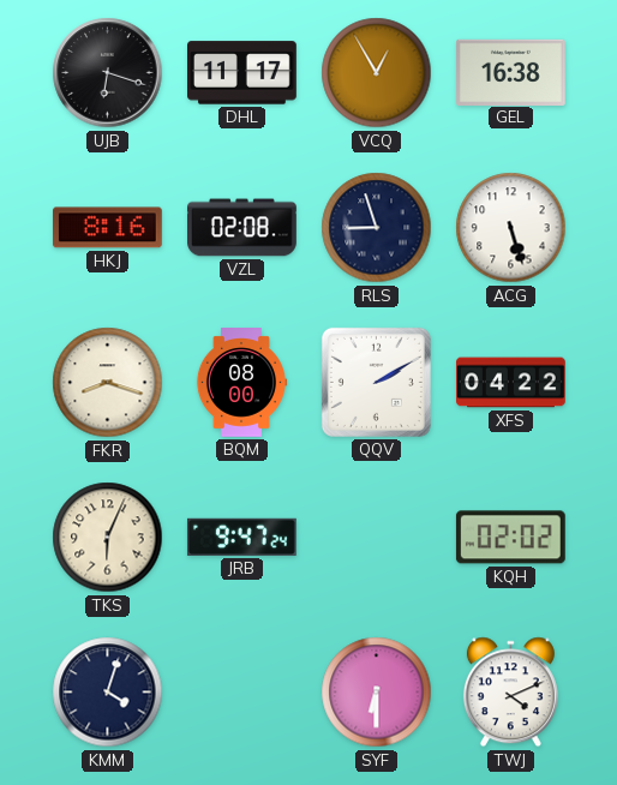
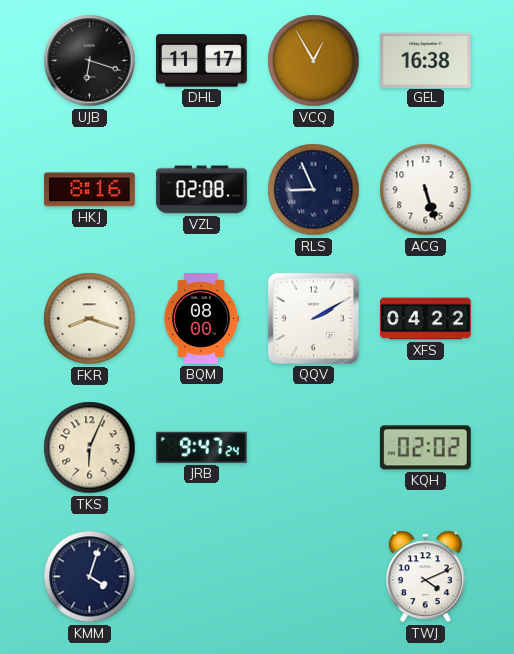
RLS: 8:57 -> 8:56 (314, 190)
SYF: 6:30 -> none (377, 693)
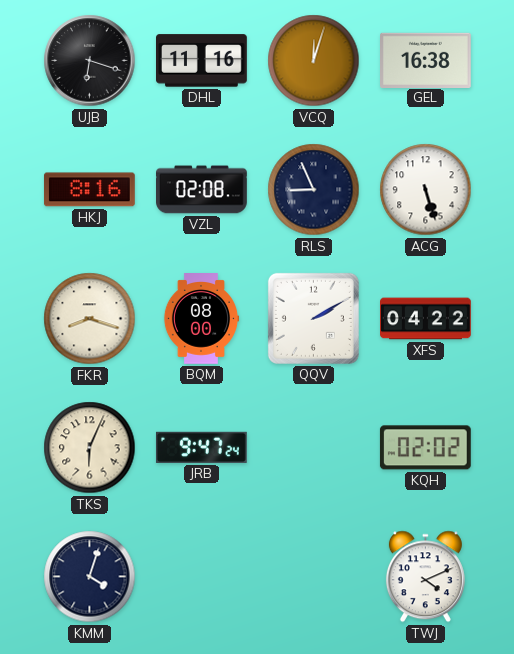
DHL: 11:17 -> 11:16 (202, 61)
VCQ: 12:55 -> 12:03 (314, 61)
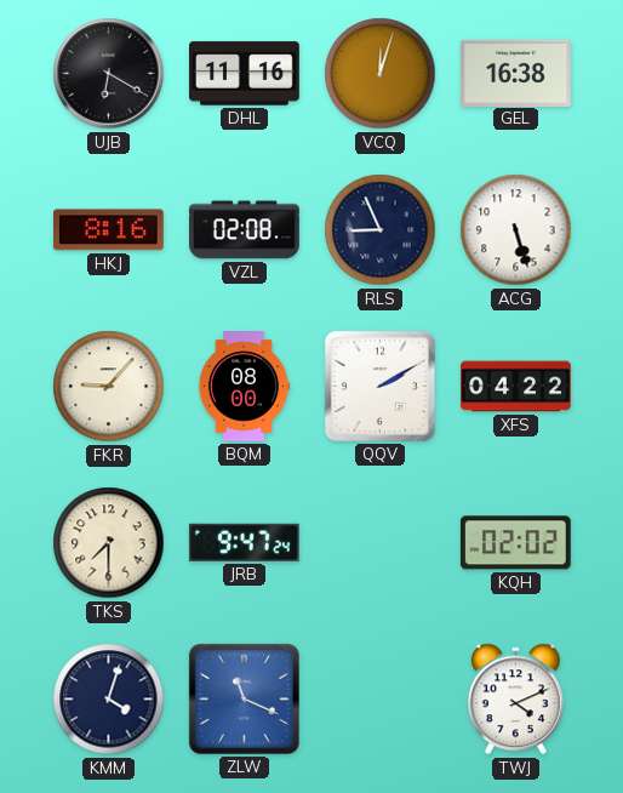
UJB: 6:18 -> 6:20 (109, 74)
FKR: 8:18 -> 9:07 (109, 387)
TKS: 6:04 -> 7:30 (109, 543)
ZLW: none -> 11:19 (244, 698)
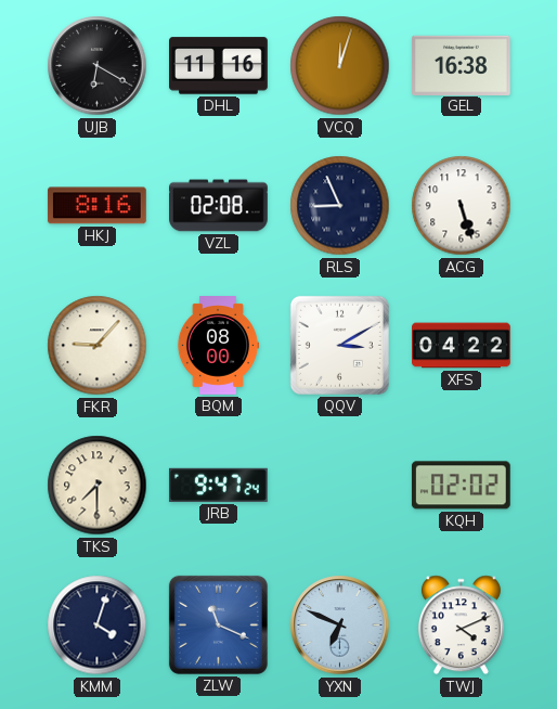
QQV: 2:10 -> 3:10 (339, 345)
YXN: none -> 6:49 (340, 626)
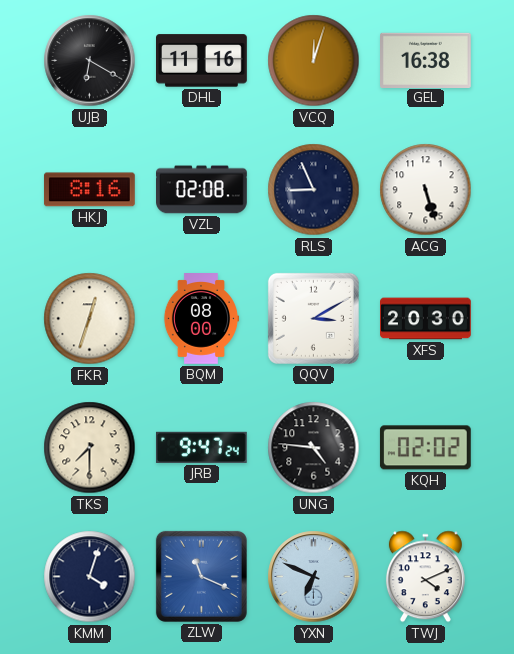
FKR: 9:07 -> 12:33 (90, 319)
XFS: 04:22 -> 20:30 (426, 319)
UNG: none -> 4:46 (314, 448)
